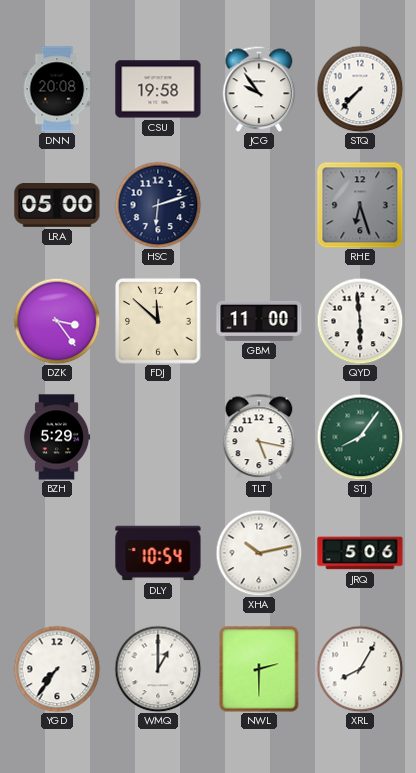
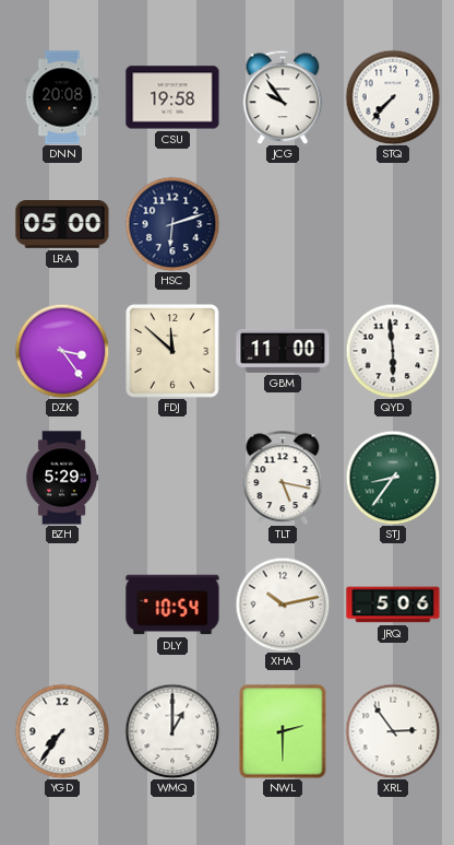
RHE: 6:27 -> none (360, 205)
STJ: 8:06 -> 8:36 (393, 478)
XRL: 8:05 -> 2:54 (393, 731)
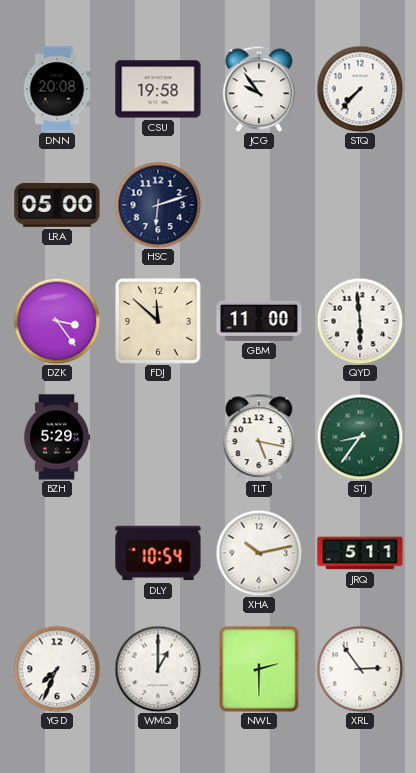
JRQ: 5:06 -> 5:11 (360, 553)
YGD: 7:36 -> 7:34 (57, 669)
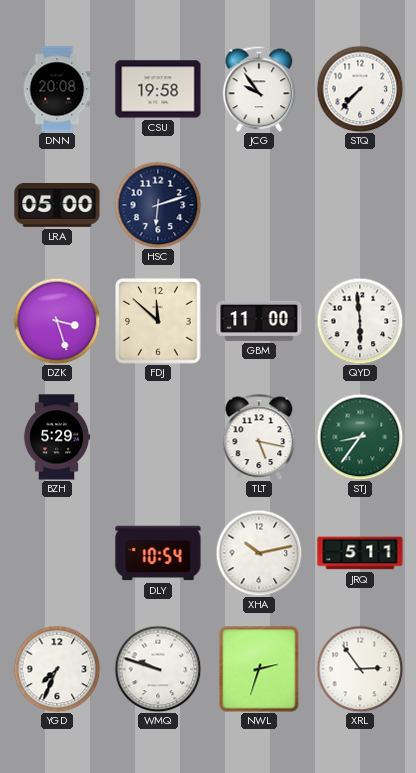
DZK: 3:24 -> 3:27 (57, 321)
WMQ: 1:00 -> 9:48 (158, 669)
NWL: 2:30 -> 2:33 (259, 669)
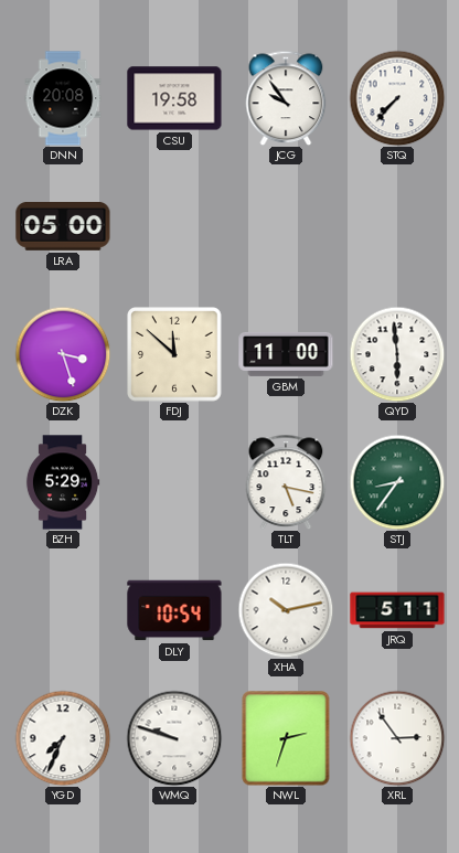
HSC: 6:12 -> none (158, 205)
